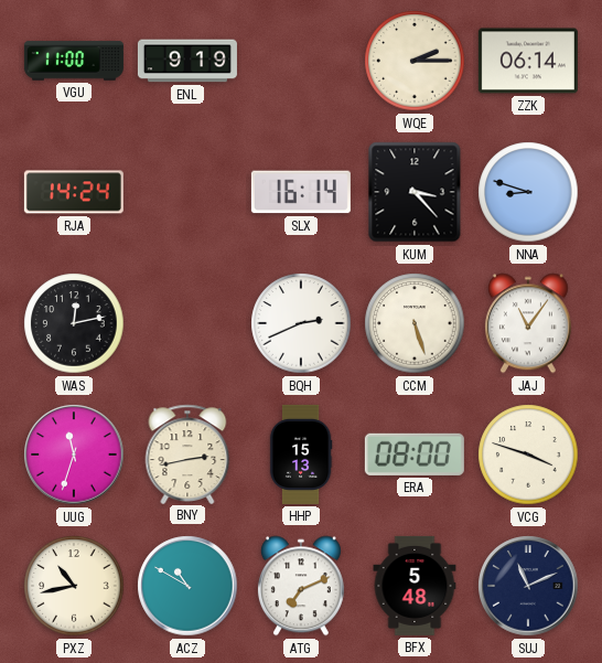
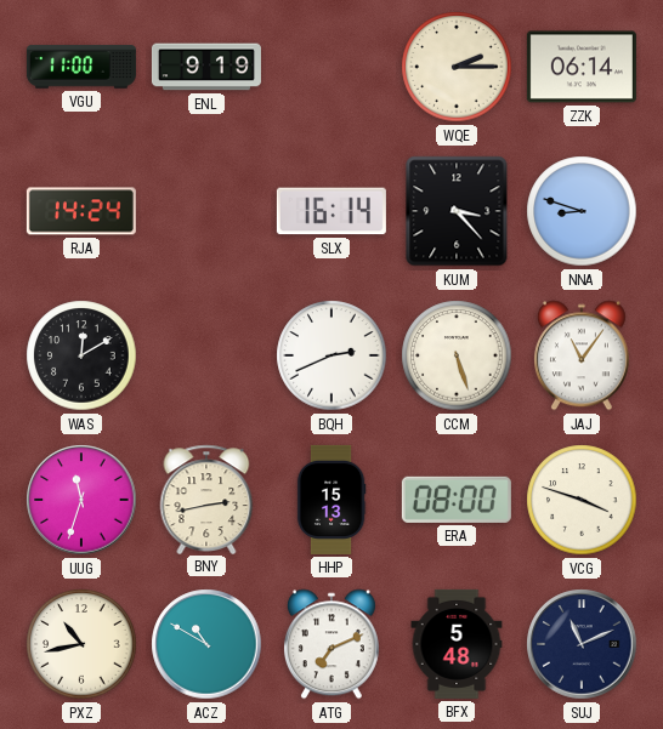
WAS: 12:13 -> 12:10 (81, 355)
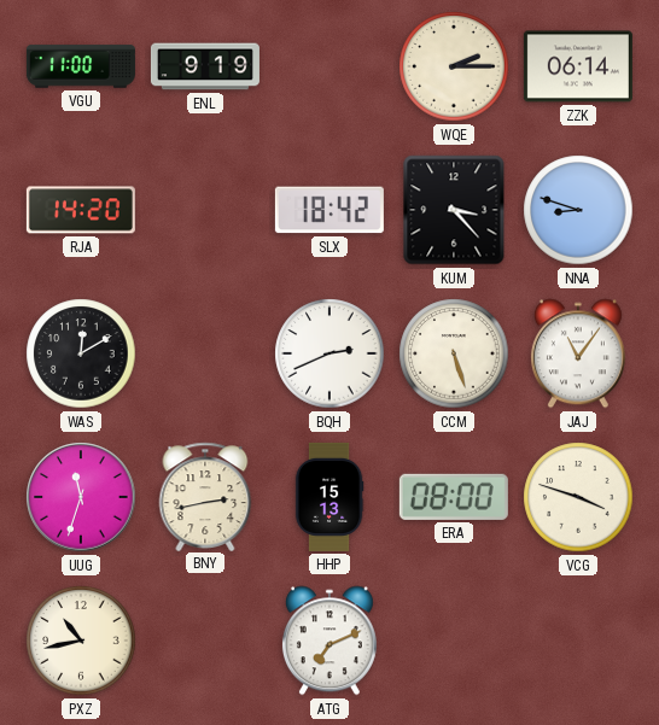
RJA: 14:24 -> 14:20 (81, 210)
SLX: 16:14 -> 18:42 (329, 210)
ACZ: 10:50 -> none (206, 644)
BFX: 5:48 -> none (457, 644)
SUJ: 11:11 -> none (582, 644)
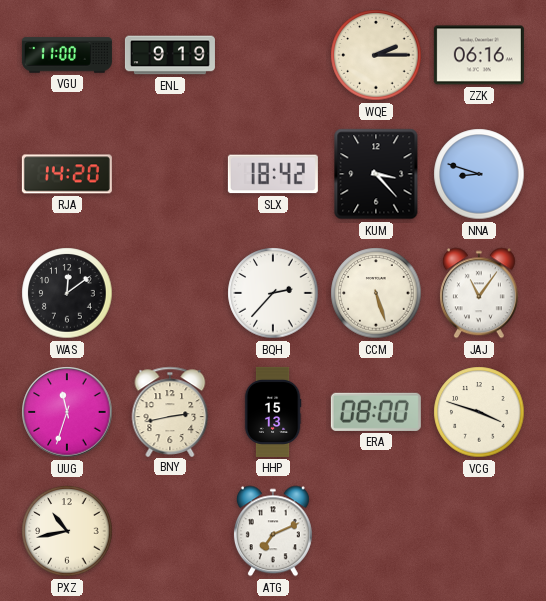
ZZK: 06:14 -> 06:16 (479, 55)
WAS: 12:10 -> 12:09 (67, 293)
BQH: 2:41 -> 2:37 (273, 293)
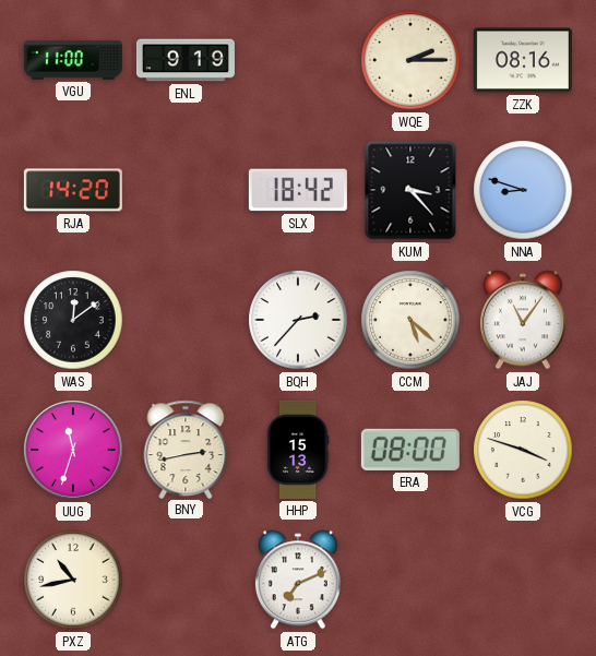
ZZK: 06:16 -> 08:16 (523, 60)
CCM: 5:27 -> 5:22 (410, 320)
